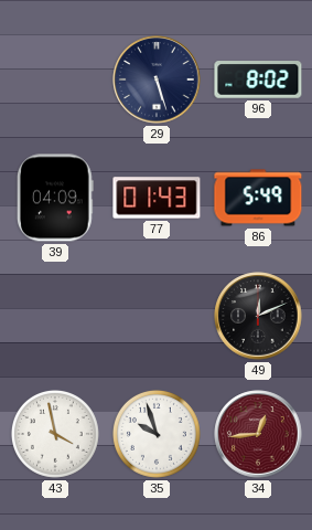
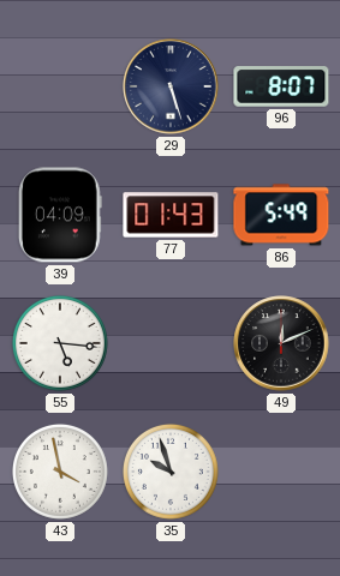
96: 8:02 -> 8:07 (281, 86)
55: none -> 5:16 (60, 343)
34: 12:44 -> none (258, 434)
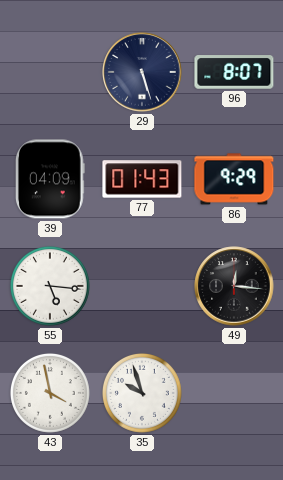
86: 5:49 -> 9:29 (234, 179)
49: 12:11 -> 12:16 (234, 286)
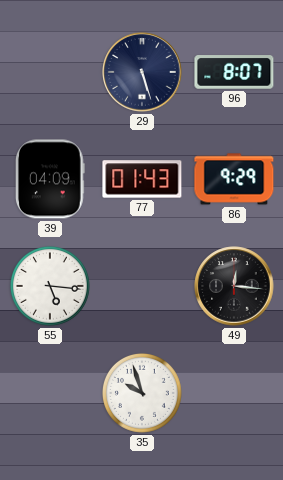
43: 3:58 -> none (50, 393)
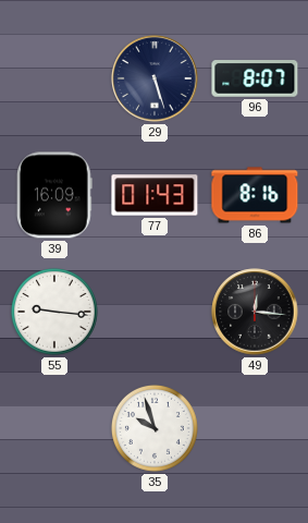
39: 04:09 -> 16:09 (54, 195)
86: 9:29 -> 8:16 (255, 195)
55: 5:16 -> 9:16 (54, 312)
